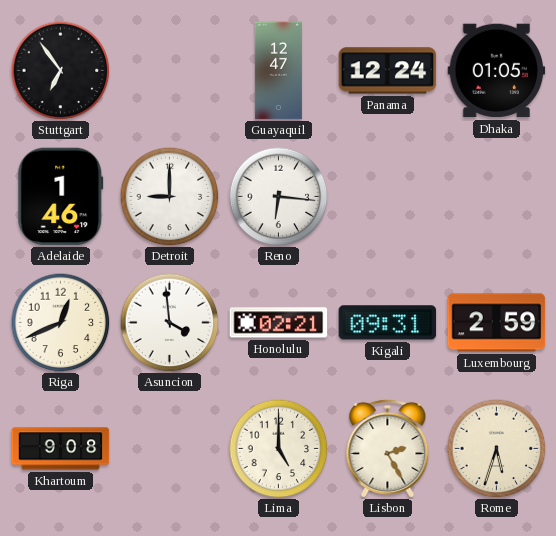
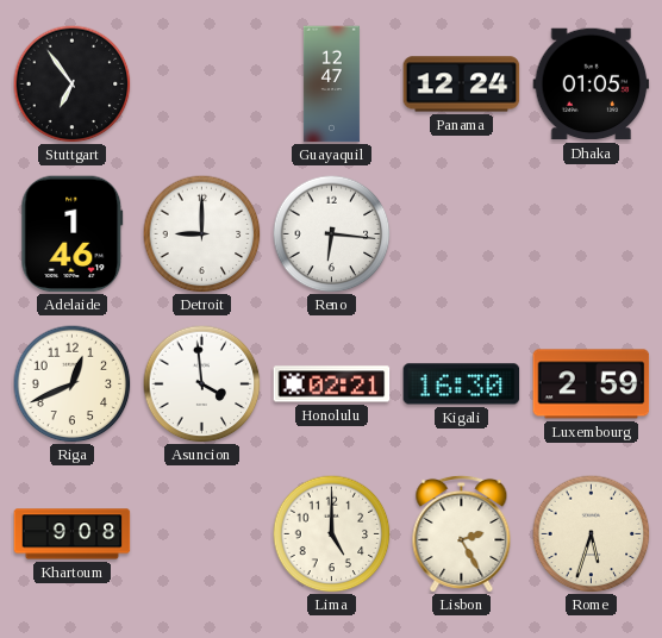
Kigali: 09:31 -> 16:30 (462, 384)
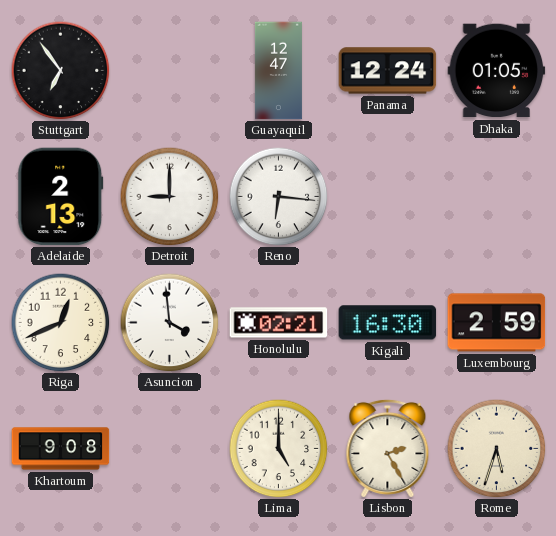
Adelaide: 1:46 -> 2:13 (61, 197)
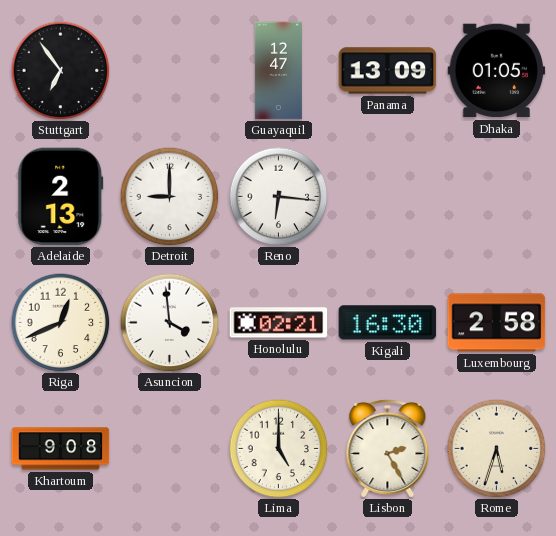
Panama: 12:24 -> 13:09 (388, 71)
Luxembourg: 2:59 -> 2:58 (497, 323)
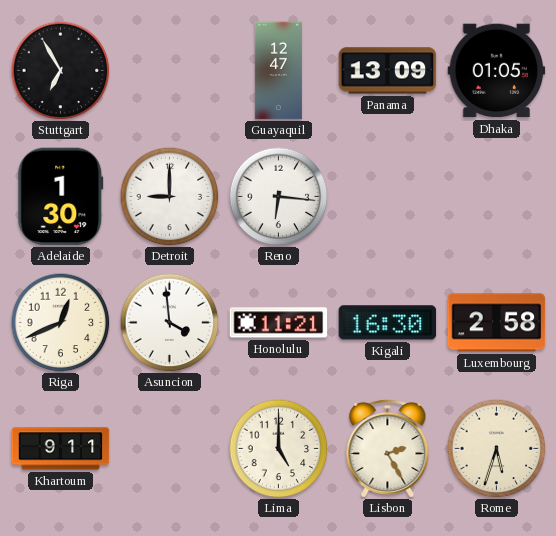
Stuttgart: 6:54 -> 6:55 (61, 71)
Adelaide: 2:13 -> 1:30 (61, 197)
Honolulu: 02:21 -> 11:21 (279, 323)
Khartoum: 9:08 -> 9:11 (61, 449)
